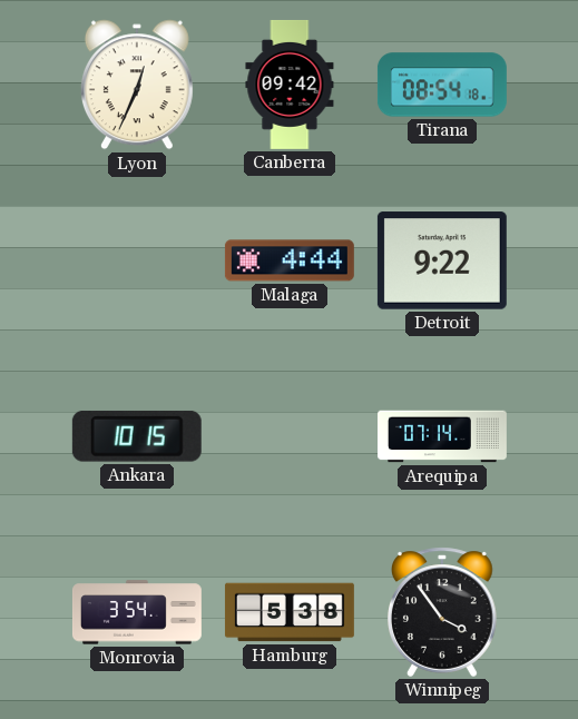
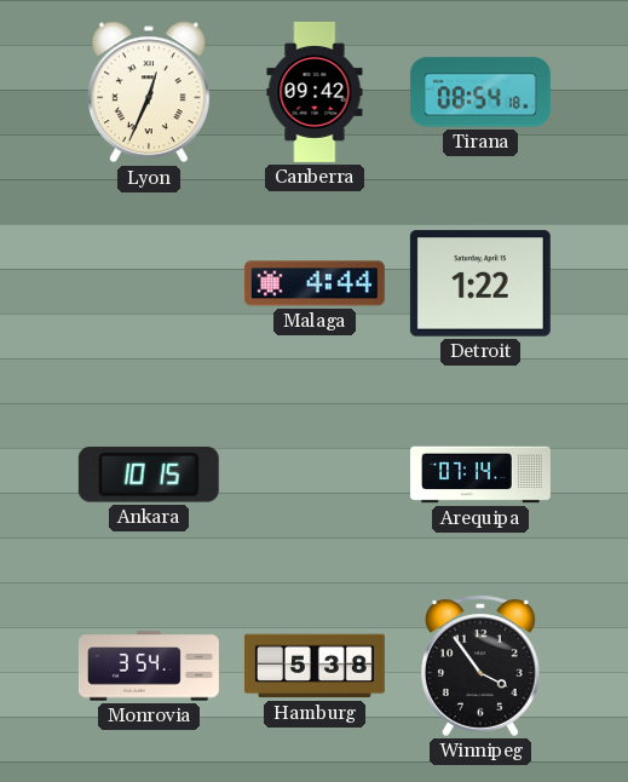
Detroit: 9:22 -> 1:22 (480, 283)
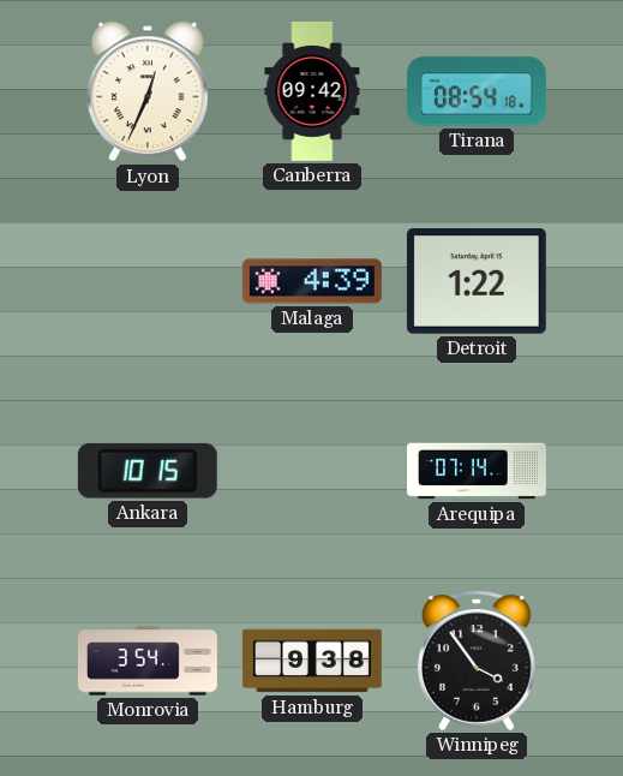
Malaga: 4:44 -> 4:39 (312, 281)
Hamburg: 5:38 -> 9:38 (312, 661)
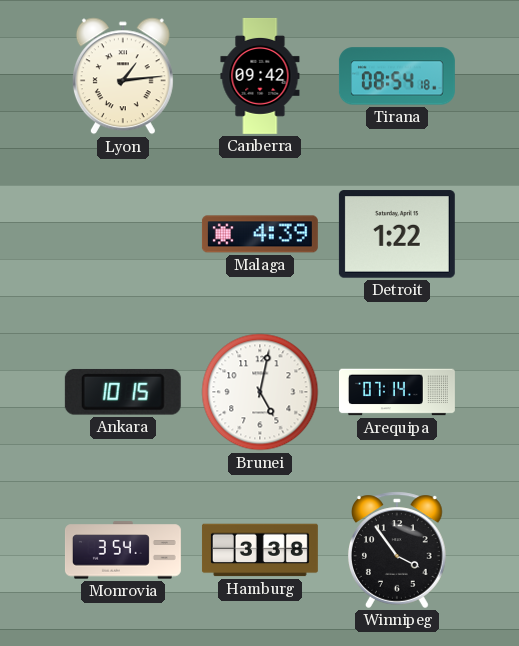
Lyon: 12:34 -> 1:14 (123, 76)
Brunei: none -> 5:02 (260, 392)
Hamburg: 9:38 -> 3:38 (260, 550)
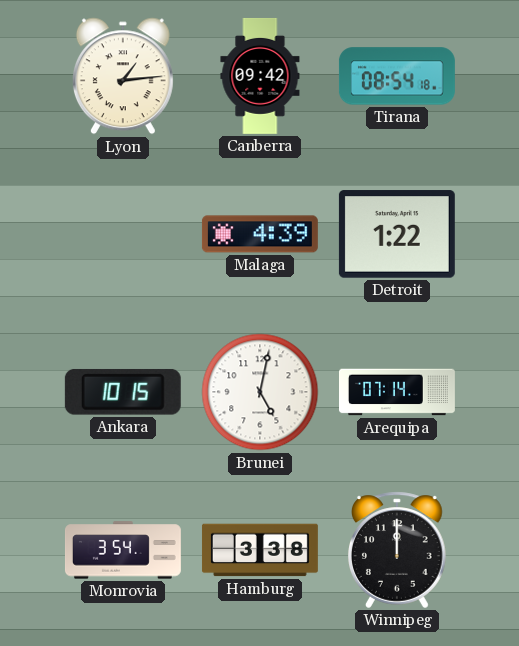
Winnipeg: 3:54 -> 12:00 (398, 550)
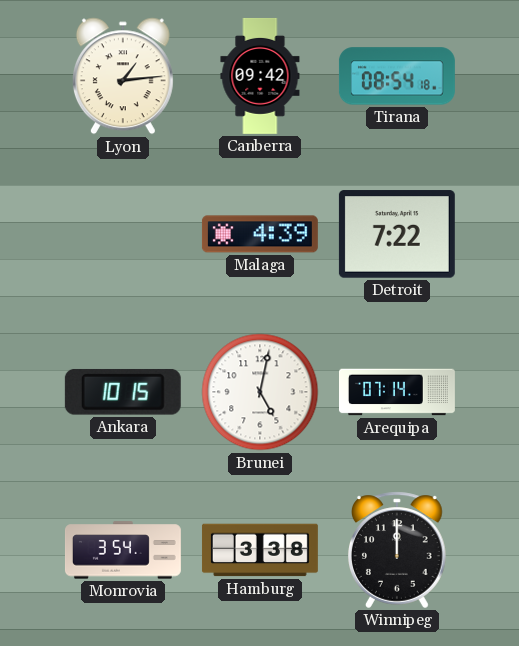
Detroit: 1:22 -> 7:22 (397, 234)
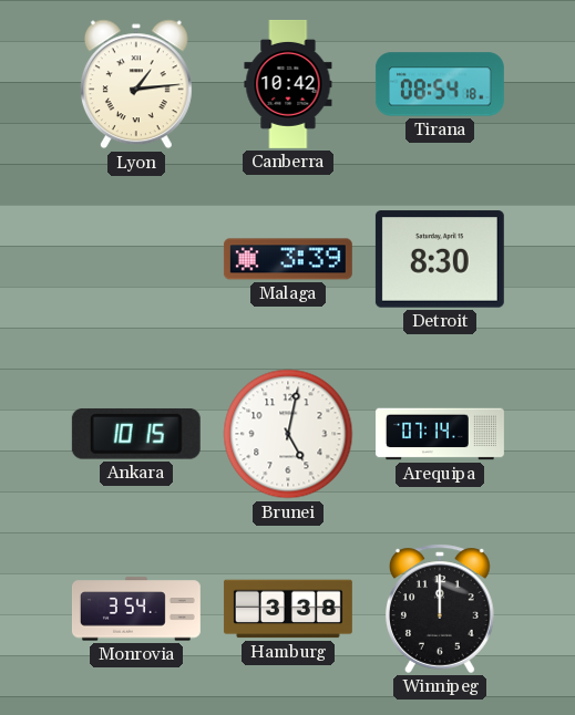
Canberra: 09:42 -> 10:42 (288, 84)
Malaga: 4:39 -> 3:39 (288, 259)
Detroit: 7:22 -> 8:30 (440, 259)
